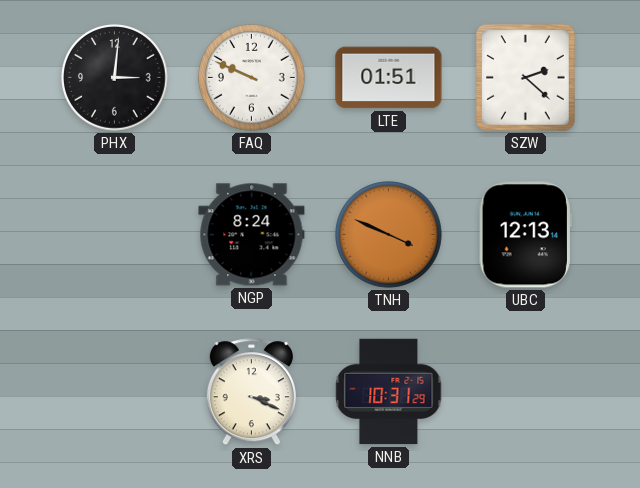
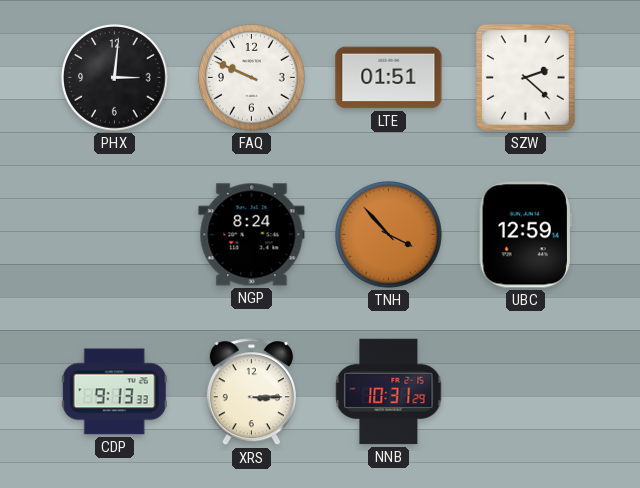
TNH: 3:49 -> 3:53 (389, 235)
UBC: 12:13 -> 12:59 (525, 235)
CDP: none -> 9:13 (114, 392)
XRS: 3:19 -> 3:15 (251, 392)
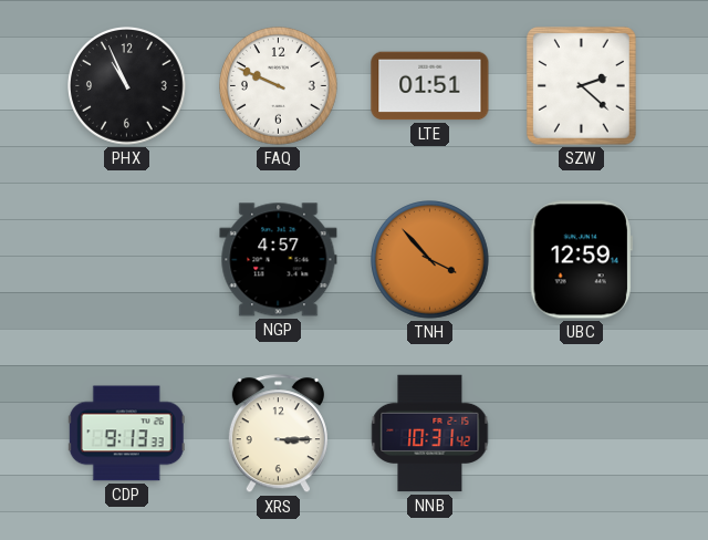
PHX: 3:01 -> 10:56 (127, 86)
NGP: 8:24 -> 4:57 (279, 260)
NNB: 10:31:29 -> 10:31:42 (430, 434)
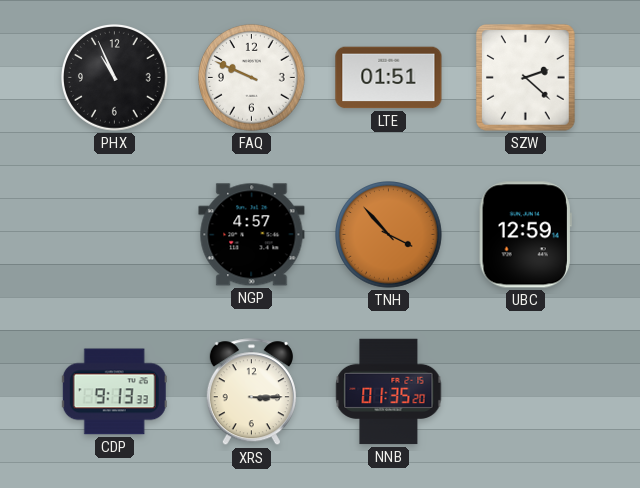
NNB: 10:31 -> 01:35 (389, 392)
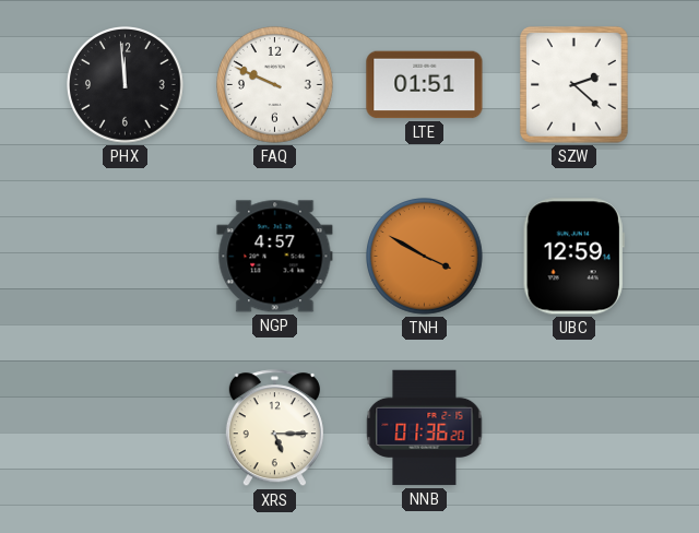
PHX: 10:56 -> 11:59 (126, 85)
TNH: 3:53 -> 3:50 (425, 257)
CDP: 9:13 -> none (114, 392)
XRS: 3:15 -> 5:15 (274, 428)
NNB: 01:35 -> 01:36 (425, 428)
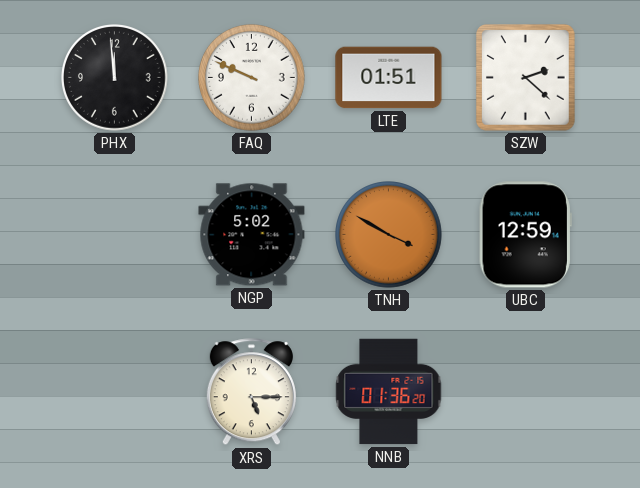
NGP: 4:57 -> 5:02 (252, 235)
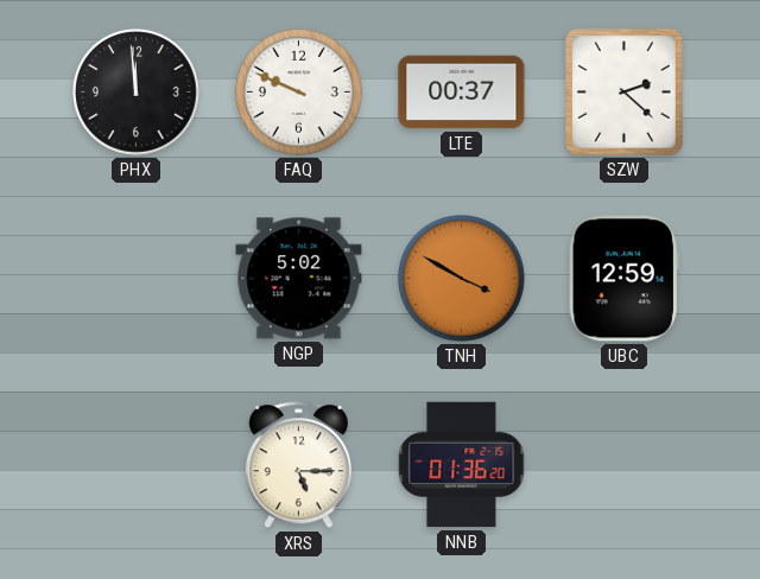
LTE: 01:51 -> 00:37 (462, 93)
